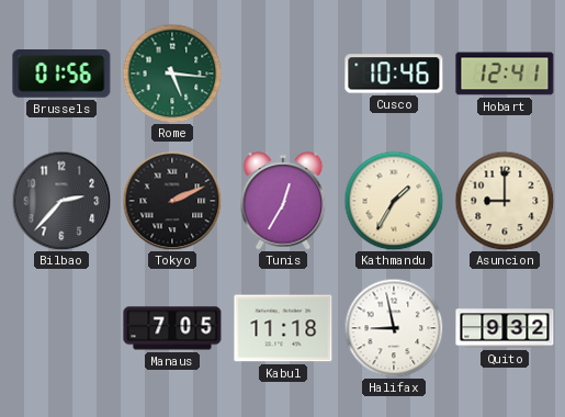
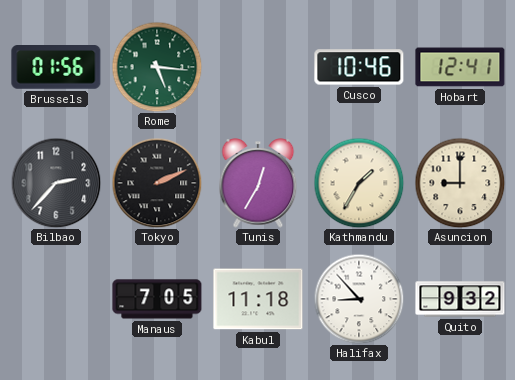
Halifax: 8:58 -> 8:53 (359, 299)
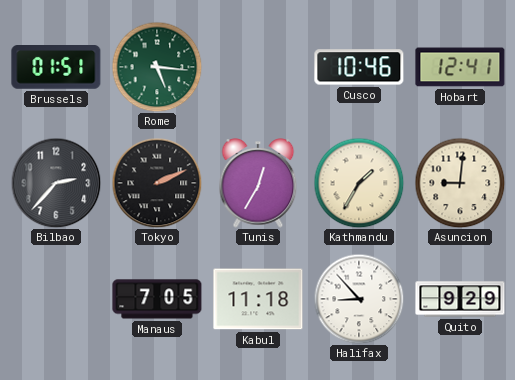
Brussels: 01:56 -> 01:51 (56, 68)
Asuncion: 9:00 -> 9:01 (460, 183)
Quito: 9:32 -> 9:29 (460, 299)
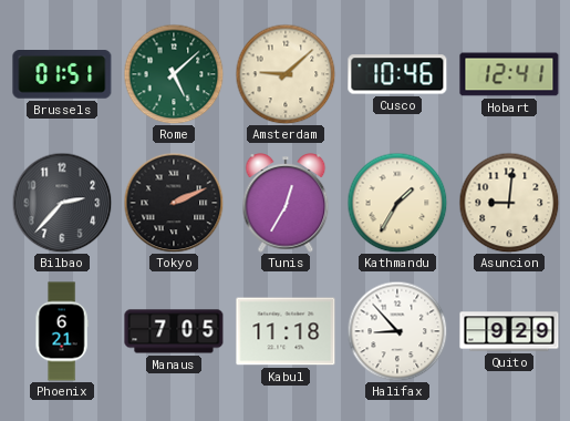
Rome: 5:16 -> 5:08 (174, 74)
Amsterdam: none -> 9:08 (286, 74)
Phoenix: none -> 6:21 (62, 331)
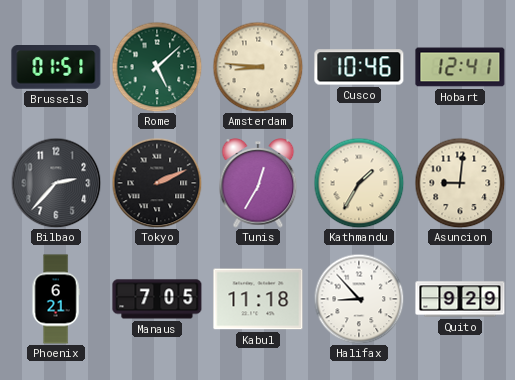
Amsterdam: 9:08 -> 8:46 (258, 67)
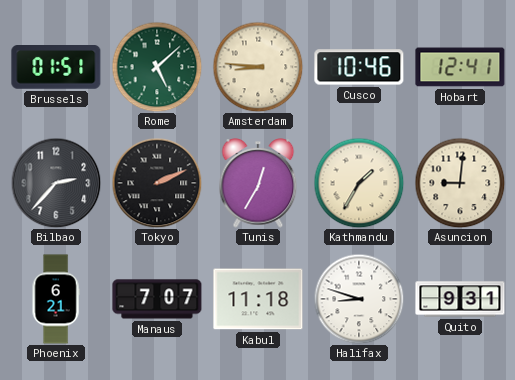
Manaus: 7:05 -> 7:07 (157, 299)
Halifax: 8:53 -> 8:48 (359, 299)
Quito: 9:29 -> 9:31 (460, 299)
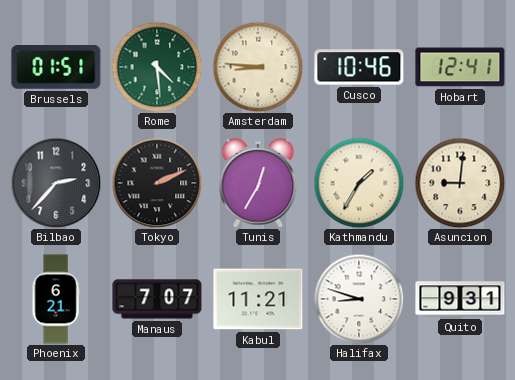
Rome: 5:08 -> 4:29 (157, 67)
Kabul: 11:18 -> 11:21 (258, 299)
